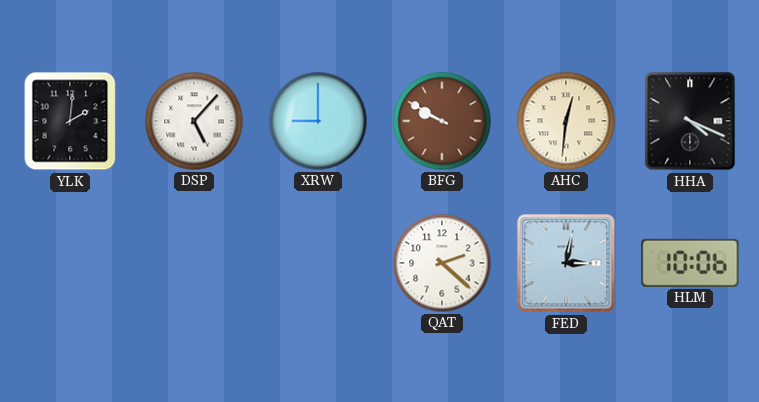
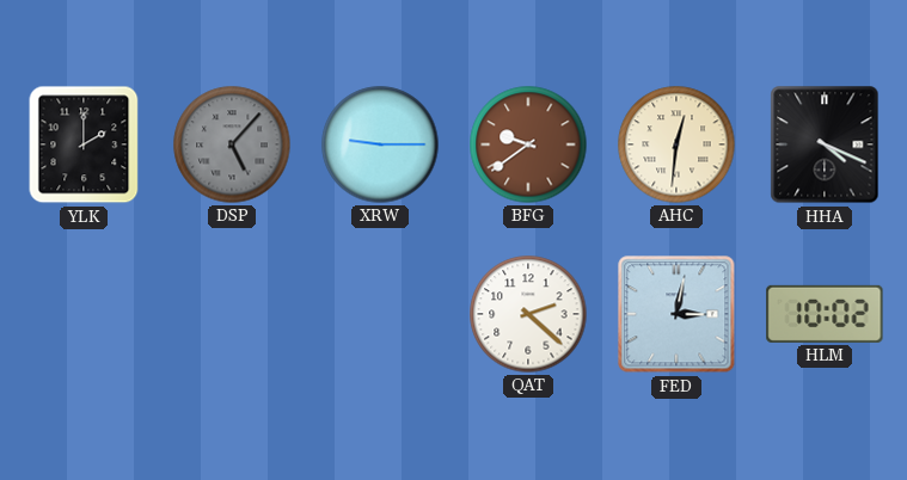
YLK: 2:01 -> 2:00 (84, 144)
DSP dial: white -> grey (232, 144)
XRW: 9:00 -> 9:15 (380, 144)
BFG: 9:50 -> 9:39 (528, 144)
HLM: 10:06 -> 10:02 (825, 314)
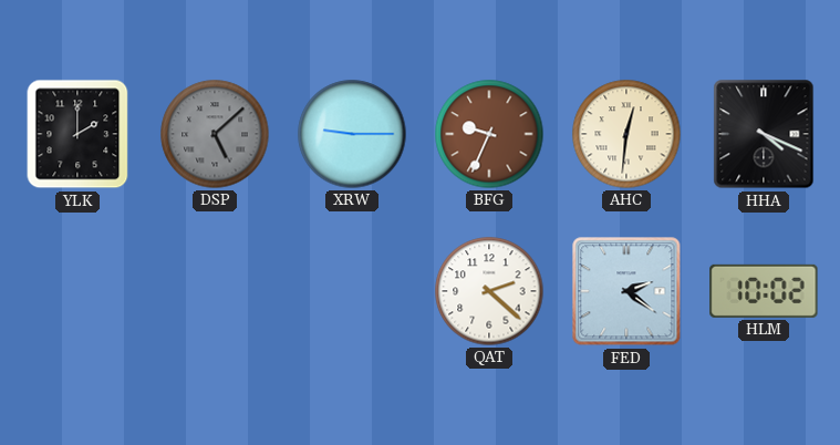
DSP: 5:07 -> 5:08 (215, 134)
BFG: 9:39 -> 9:34 (489, 134)
FED: 3:02 -> 2:21 (626, 291)
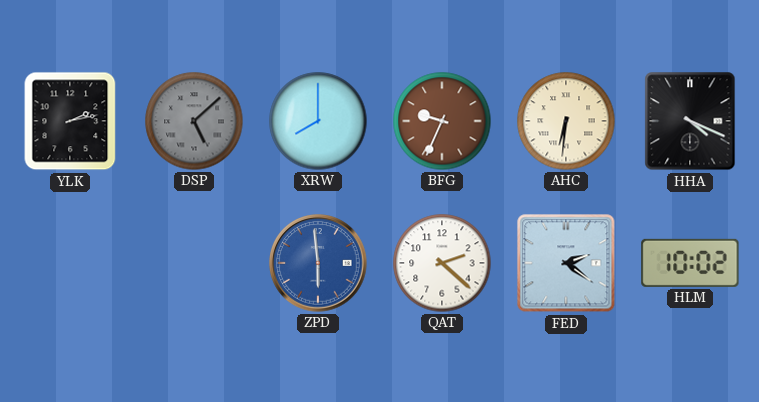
YLK: 2:00 -> 2:13 (70, 121)
XRW: 9:15 -> 8:00 (318, 121)
AHC: 12:31 -> 6:31 (566, 121)
ZPD: none -> 5:59 (318, 263)
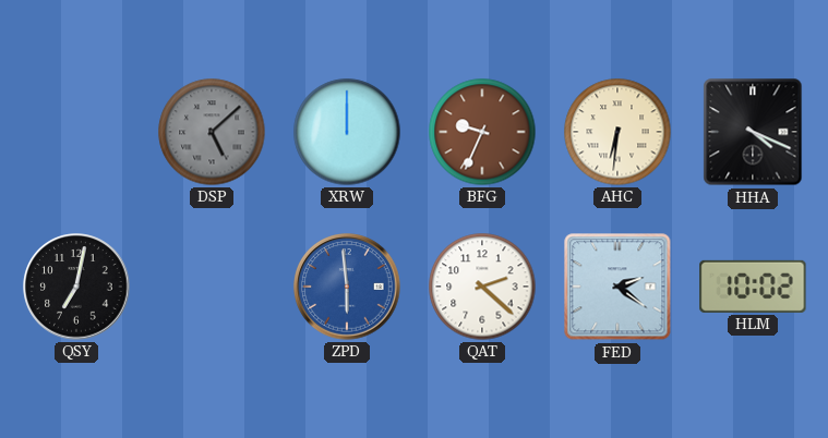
YLK: 2:13 -> none (70, 121)
XRW: 8:00 -> 12:00 (347, 132)
QSY: none -> 7:02 (76, 287)
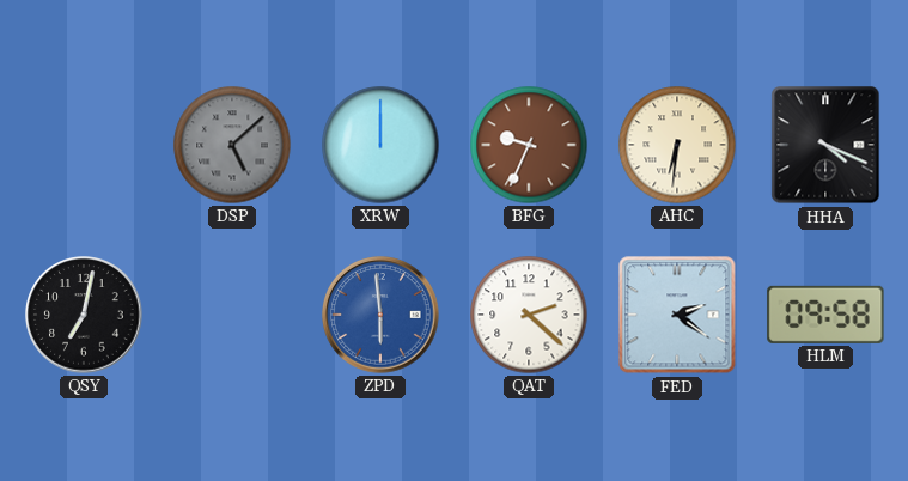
HLM: 10:02 -> 09:58 (825, 315)
